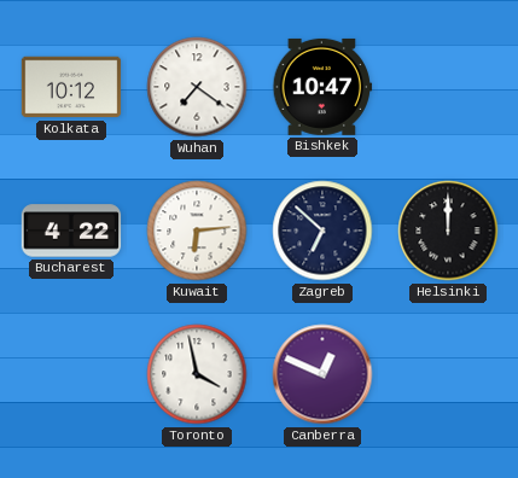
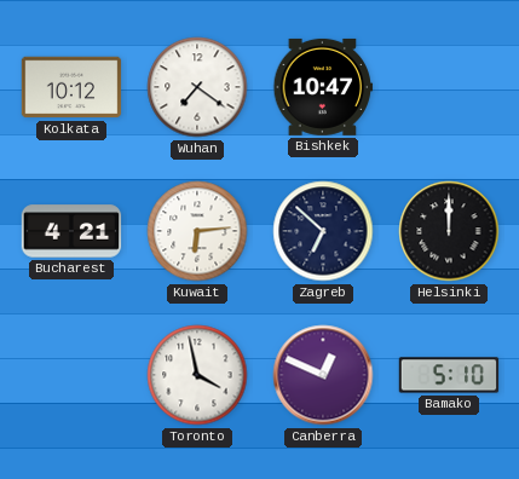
Bucharest: 4:22 -> 4:21 (71, 231)
Bamako: none -> 5:10 (449, 375)
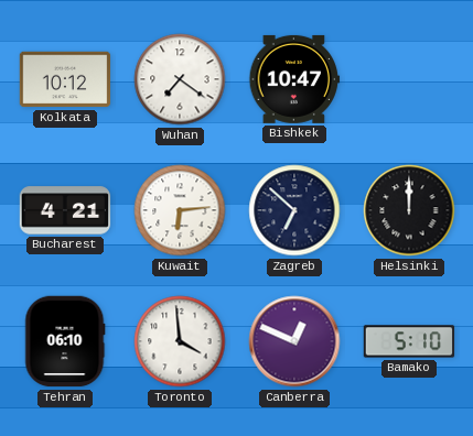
Tehran: none -> 06:10 (65, 341)
Toronto: 3:58 -> 3:59 (180, 341)
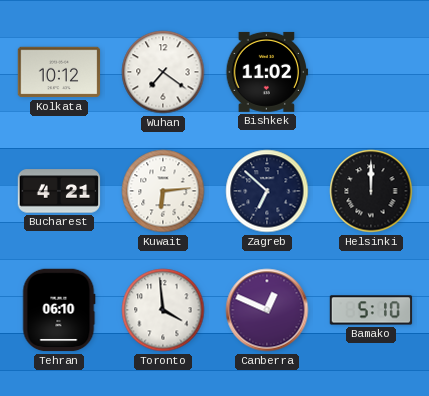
Bishkek: 10:47 -> 11:02 (267, 72)
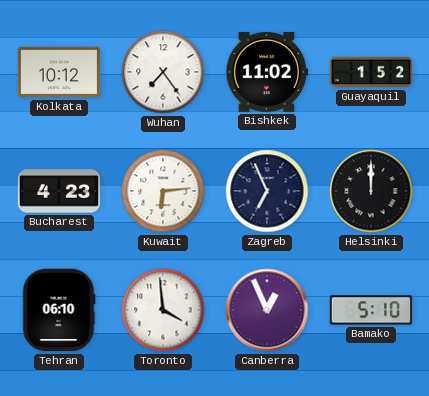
Wuhan: 7:21 -> 7:24 (163, 72)
Guayaquil: none -> 1:52 (371, 72)
Bucharest: 4:21 -> 4:23 (59, 191)
Zagreb: 6:52 -> 6:56 (267, 191)
Canberra: 12:49 -> 12:56 (267, 310)
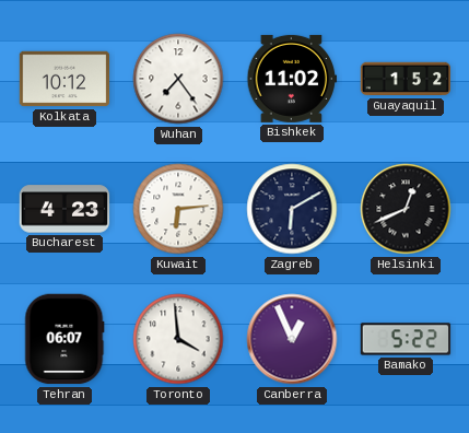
Zagreb: 6:56 -> 6:10 (292, 209)
Helsinki: 12:00 -> 12:41 (406, 209)
Tehran: 06:10 -> 06:07 (65, 339)
Bamako: 5:10 -> 5:22 (406, 339)
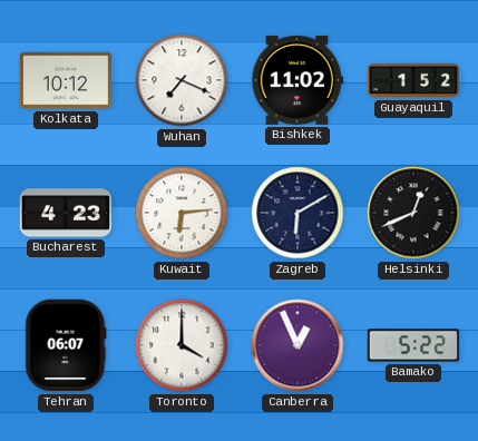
Wuhan: 7:24 -> 7:19 (182, 80)
Toronto: 3:59 -> 4:00 (182, 345)
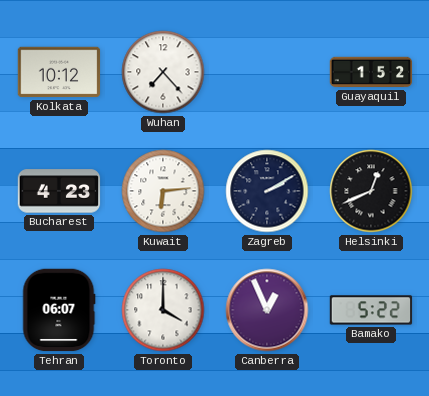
Wuhan: 7:19 -> 7:23 (163, 72)
Bishkek: 11:02 -> none (297, 80)
Zagreb: 6:10 -> 2:10 (267, 191)
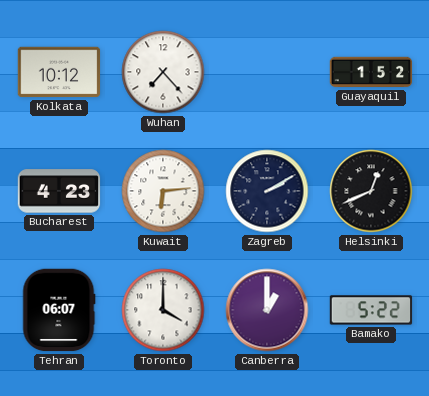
Canberra: 12:56 -> 1:00 (267, 310)
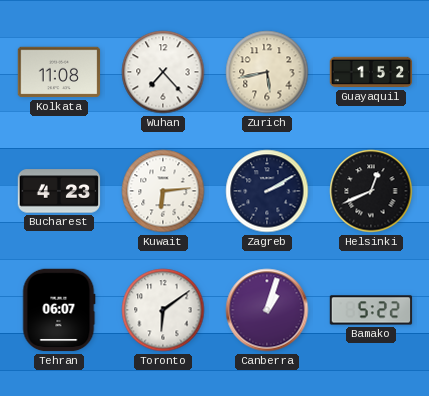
Kolkata: 10:12 -> 11:08 (59, 72)
Zurich: none -> 5:43 (267, 72)
Toronto: 4:00 -> 6:09 (163, 310)
Canberra: 1:00 -> 1:03 (267, 310)
